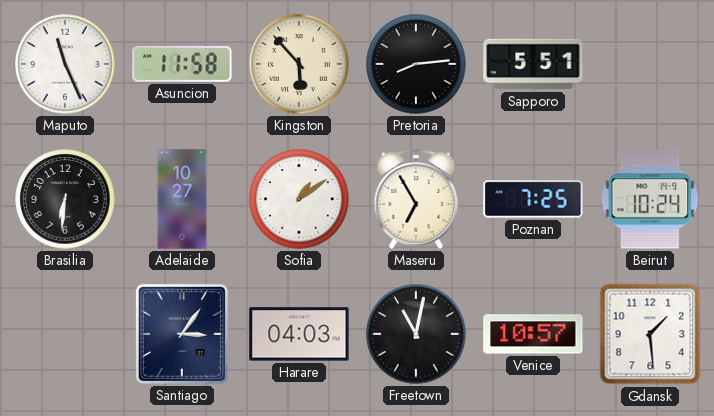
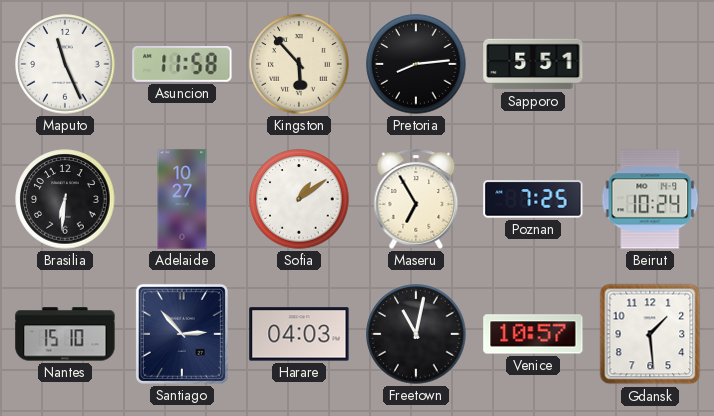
Nantes: none -> 15:10 (65, 334)
Santiago: 3:06 -> 2:53 (182, 334)
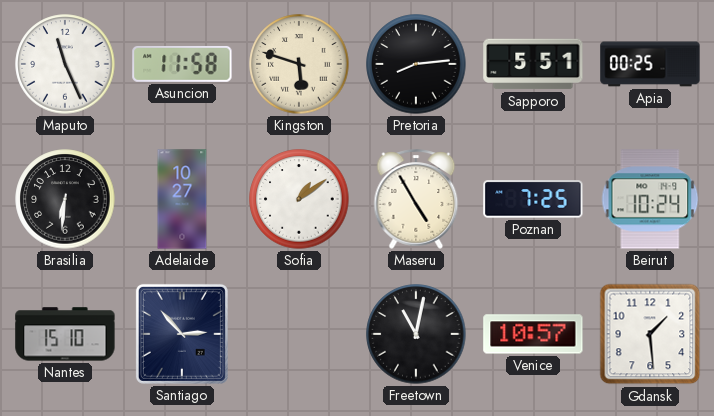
Kingston: 5:53 -> 5:48 (299, 64)
Apia: none -> 00:25 (650, 64)
Maseru: 6:55 -> 4:55 (416, 199)
Harare: 04:03 -> none (299, 334)
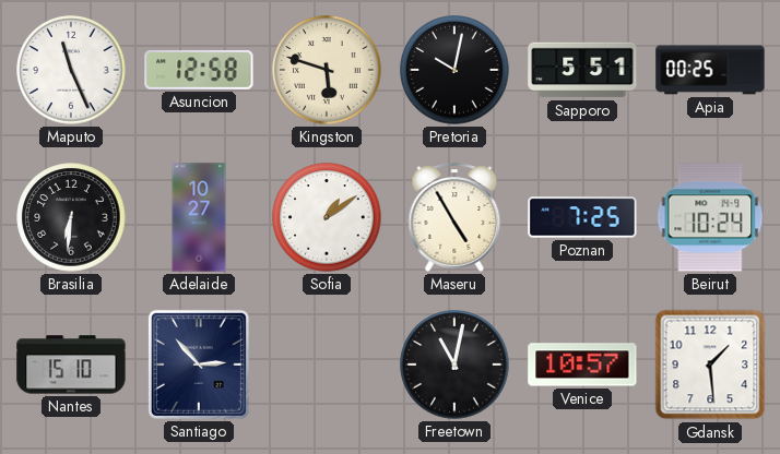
Asuncion: 11:58 -> 12:58 (199, 70)
Pretoria: 8:14 -> 10:02 (454, 70)
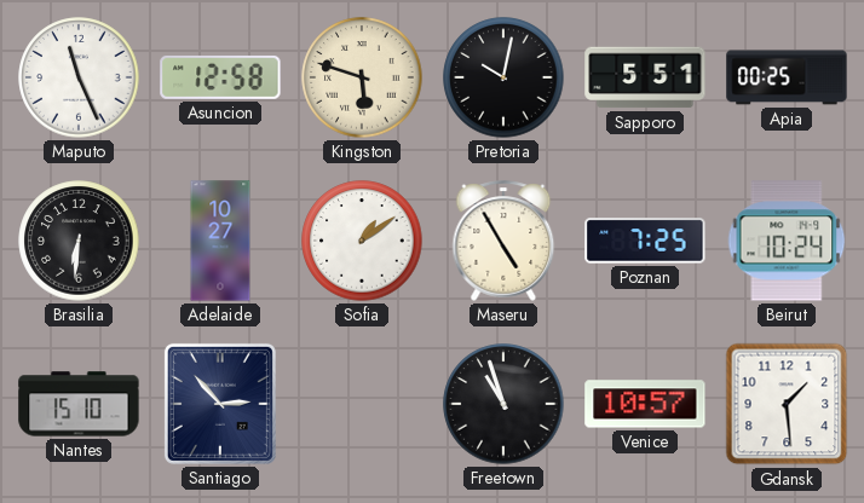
Freetown: 11:02 -> 10:57 (503, 404)
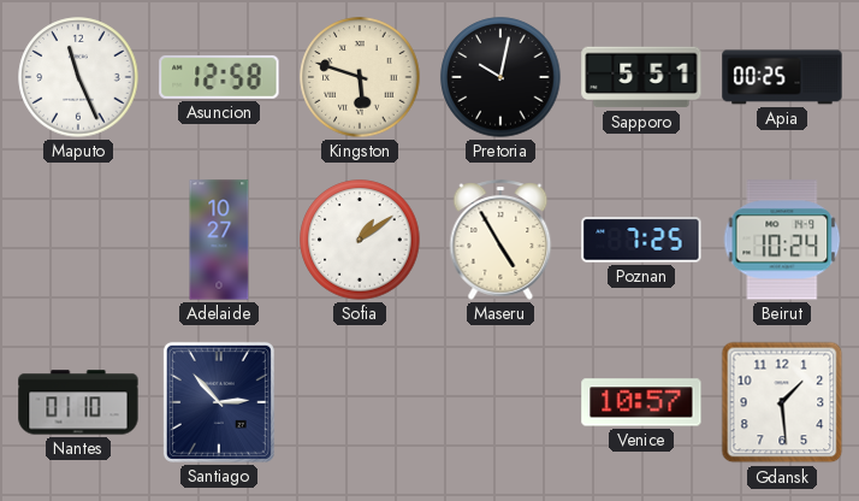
Brasilia: 6:31 -> none (79, 241)
Nantes: 15:10 -> 01:10 (78, 402)
Freetown: 10:57 -> none (503, 404)
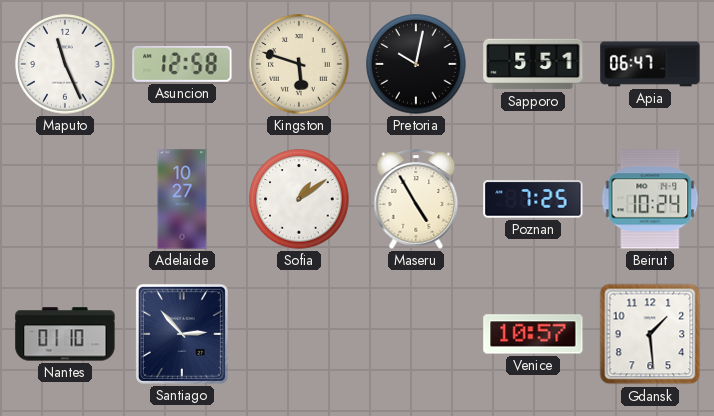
Apia: 00:25 -> 06:47 (650, 64)
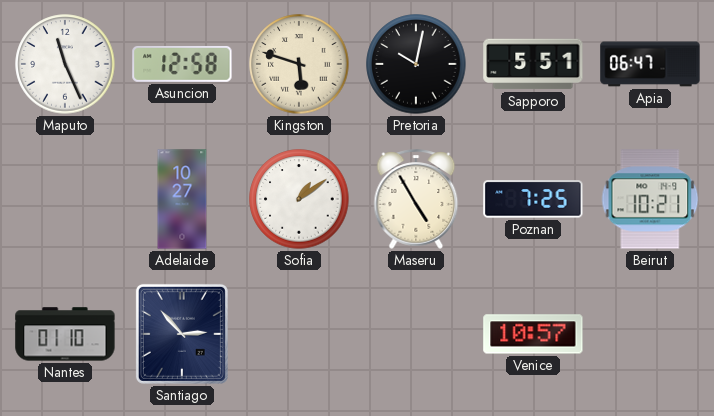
Beirut: 10:24 -> 10:21 (650, 199)
Gdansk: 1:29 -> none (650, 334)
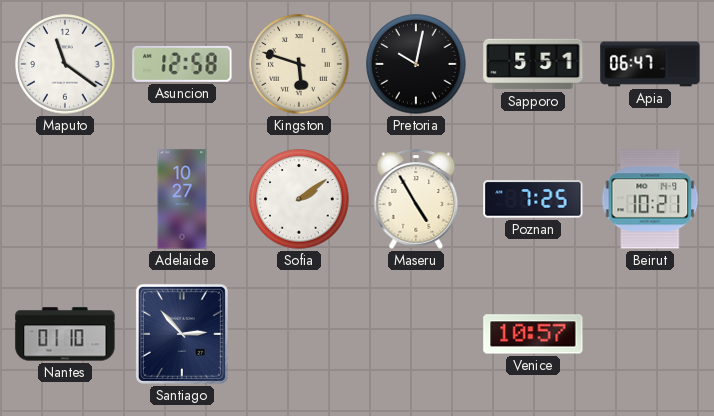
Maputo: 11:26 -> 11:21 (65, 64)
Sofia: 1:09 -> 2:09 (299, 199)
